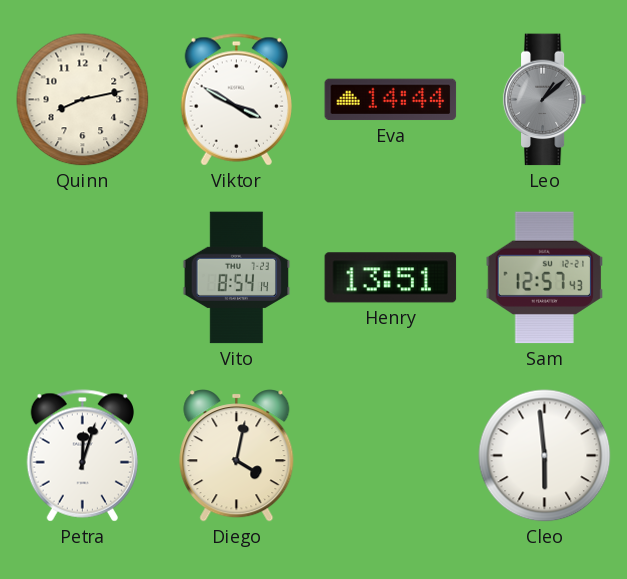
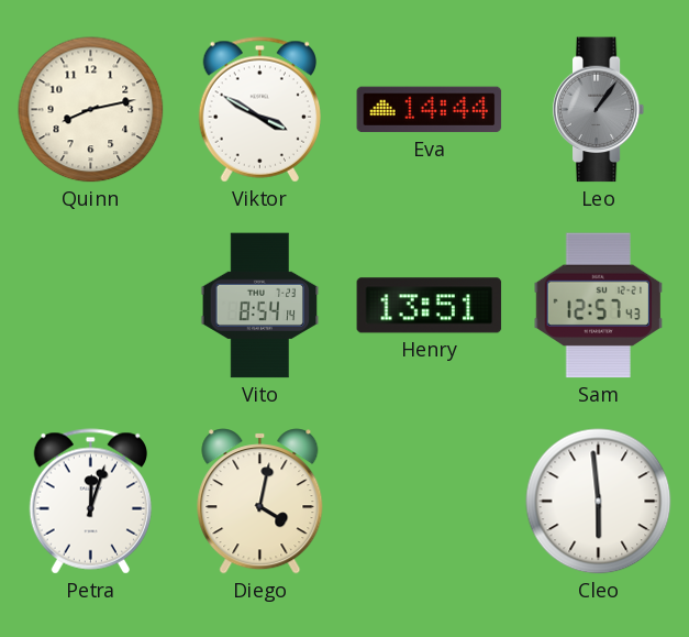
Leo: 1:08 -> 1:06 (599, 110)
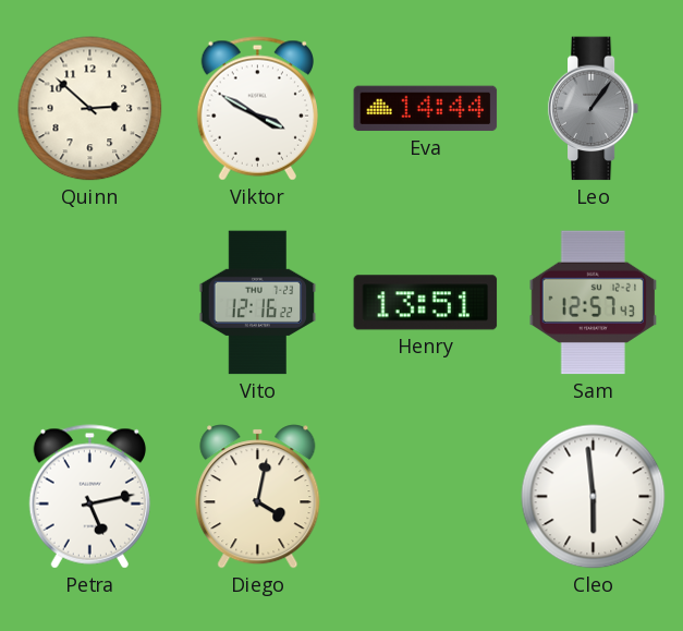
Quinn: 8:13 -> 2:52 (90, 109)
Vito: 8:54 -> 12:16 (258, 303)
Petra: 12:03 -> 5:13 (89, 497)
